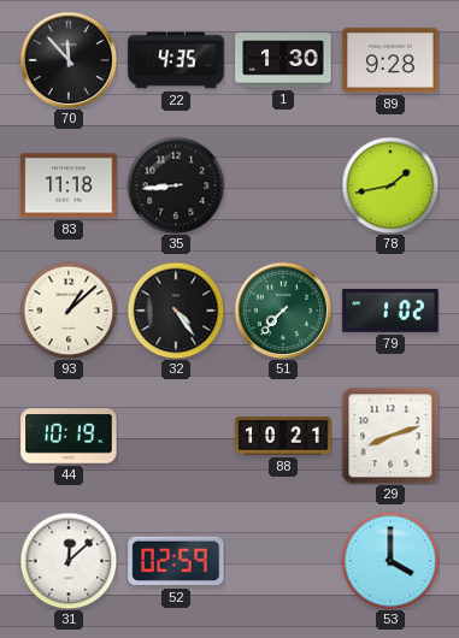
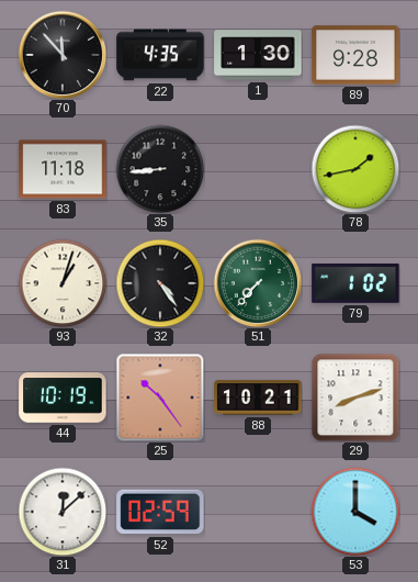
93: 1:08 -> 1:03 (63, 283)
25: none -> 10:24 (160, 398)
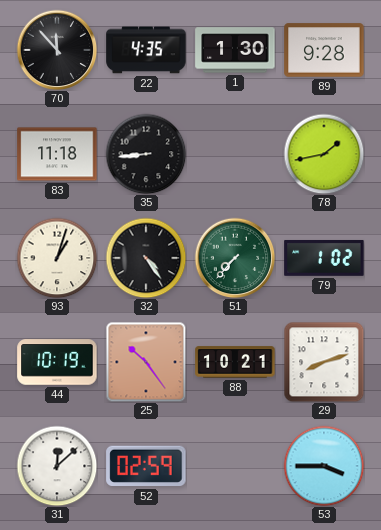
53: 4:00 -> 3:45 (324, 466)
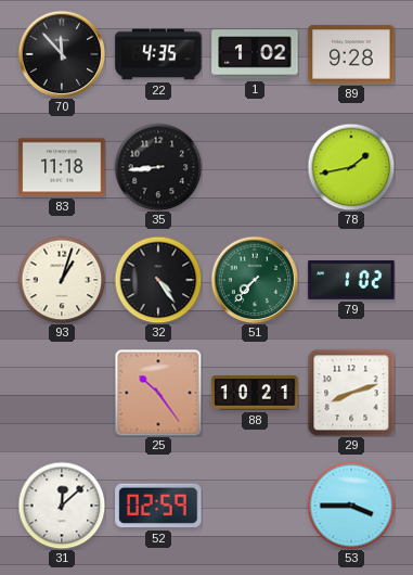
1: 1:30 -> 1:02 (255, 54)
44: 10:19 -> none (57, 362)
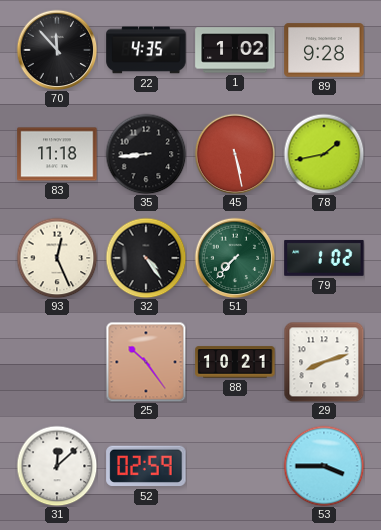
45: none -> 5:28 (235, 154)
93: 1:03 -> 12:26 (57, 258)
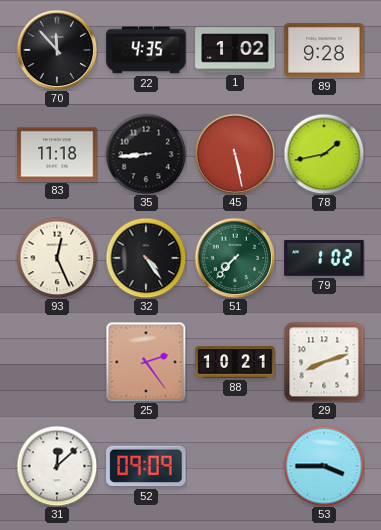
25: 10:24 -> 2:24 (146, 362)
52: 02:59 -> 09:09 (146, 466)
